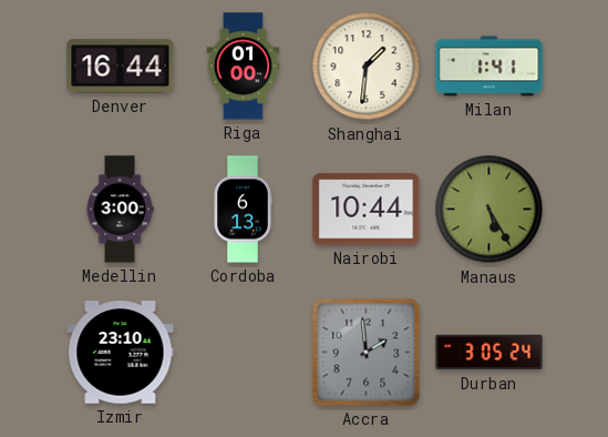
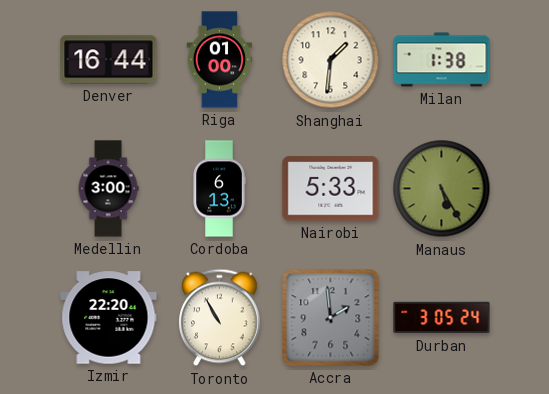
Milan: 1:41 -> 1:38 (442, 60)
Nairobi: 10:44 -> 5:33 (331, 189)
Izmir: 23:10 -> 22:20 (109, 318)
Toronto: none -> 10:55 (220, 318)
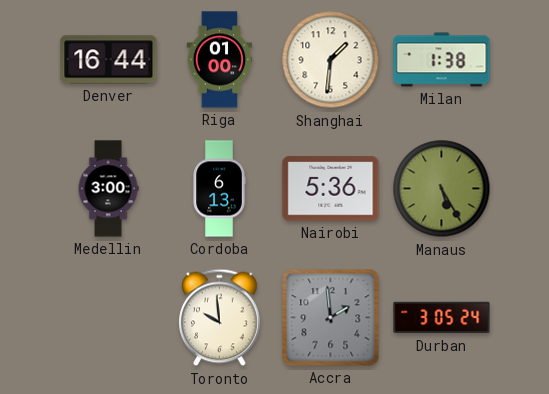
Nairobi: 5:33 -> 5:36 (331, 189)
Izmir: 22:20 -> none (109, 318)
Toronto: 10:55 -> 9:59 (220, 318)
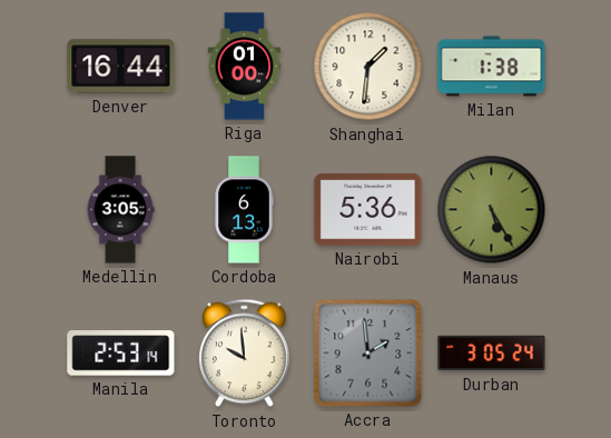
Medellin: 3:00 -> 3:05 (120, 210)
Manila: none -> 2:53 (121, 354)
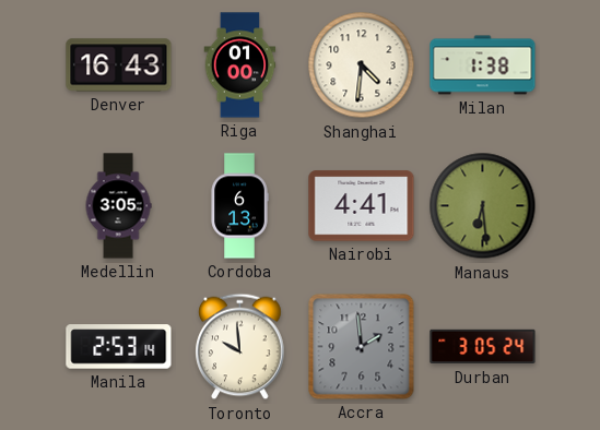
Denver: 16:44 -> 16:43 (119, 65)
Shanghai: 1:31 -> 4:31 (362, 65)
Nairobi: 5:36 -> 4:41 (362, 206)
Manaus: 5:25 -> 6:29 (483, 206)
